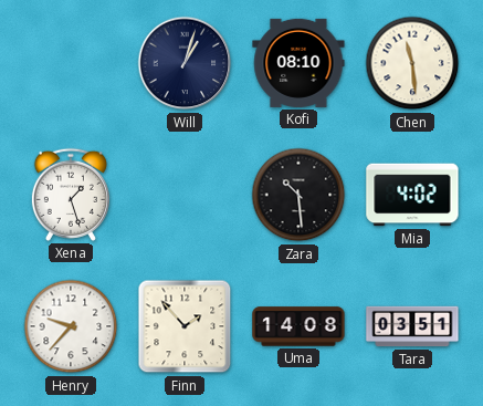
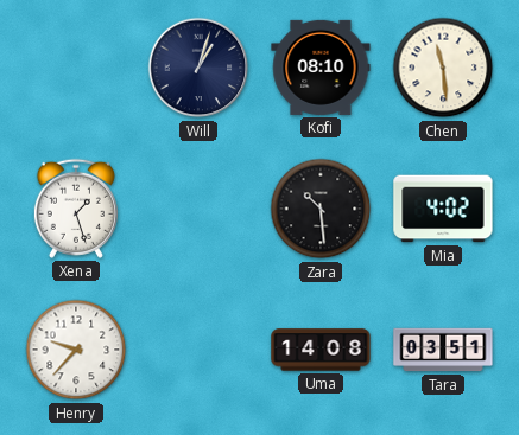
Finn: 1:53 -> none (185, 326)
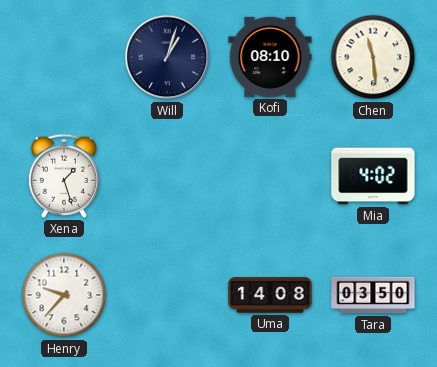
Zara: 10:29 -> none (321, 209)
Tara: 03:51 -> 03:50 (373, 295)
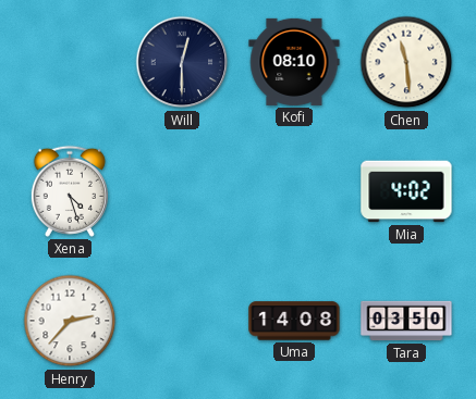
Will: 1:03 -> 12:30 (182, 62)
Xena: 1:27 -> 4:27 (70, 191)
Henry: 9:37 -> 2:37 (70, 321)
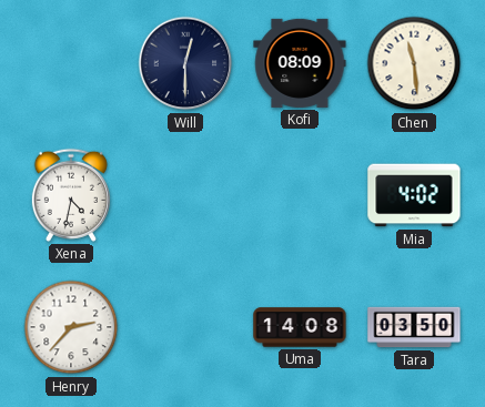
Kofi: 08:10 -> 08:09 (300, 63)
Xena: 4:27 -> 4:32 (71, 195)
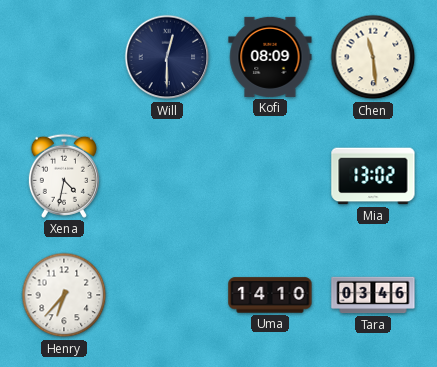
Mia: 4:02 -> 13:02 (373, 176)
Henry: 2:37 -> 6:37 (64, 295)
Uma: 14:08 -> 14:10 (270, 295)
Tara: 03:50 -> 03:46 (373, 295)
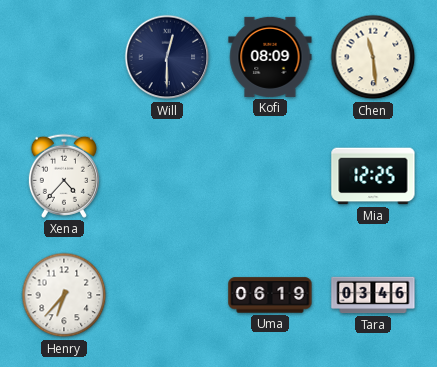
Xena: 4:32 -> 4:37 (64, 176)
Mia: 13:02 -> 12:25 (373, 176)
Uma: 14:10 -> 06:19 (270, 295)
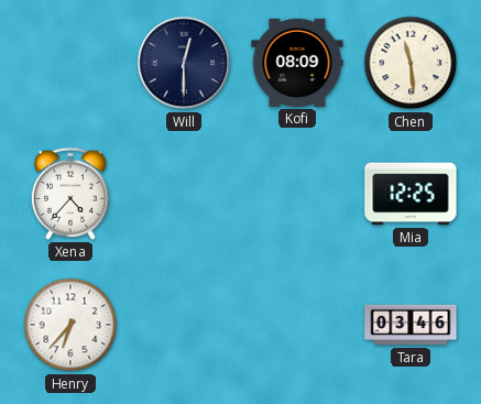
Uma: 06:19 -> none (270, 295)
